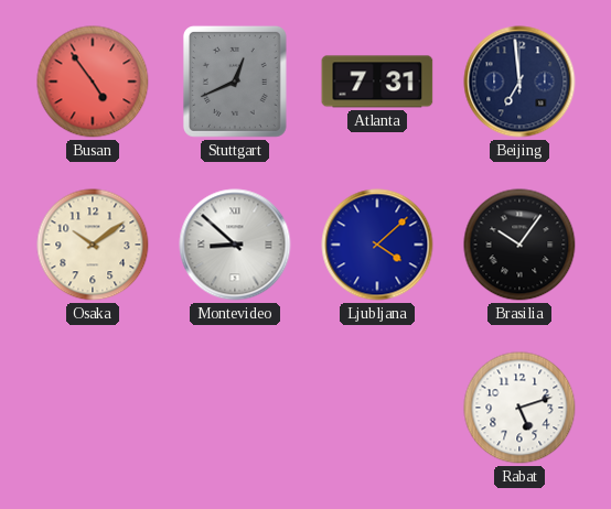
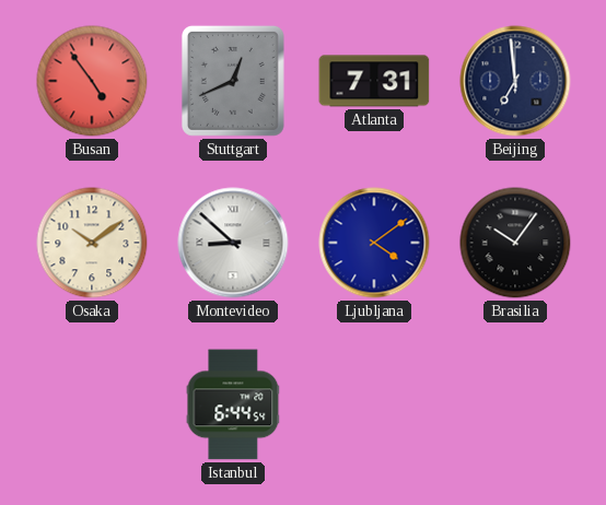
Ljubljana: 4:08 -> 4:09 (374, 243)
Istanbul: none -> 6:44 (233, 404)
Rabat: 5:12 -> none (519, 408)
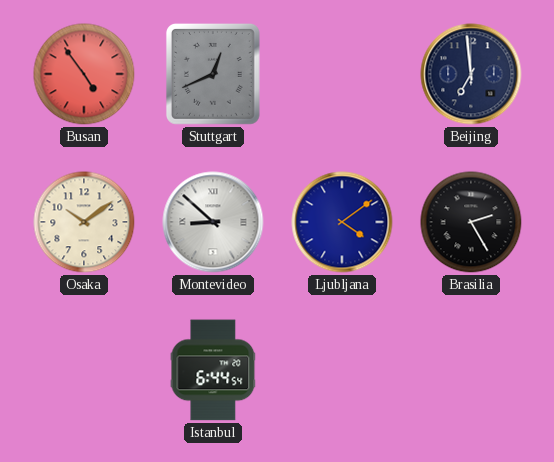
Atlanta: 7:31 -> none (374, 81)
Brasilia: 10:06 -> 2:25 (471, 222)
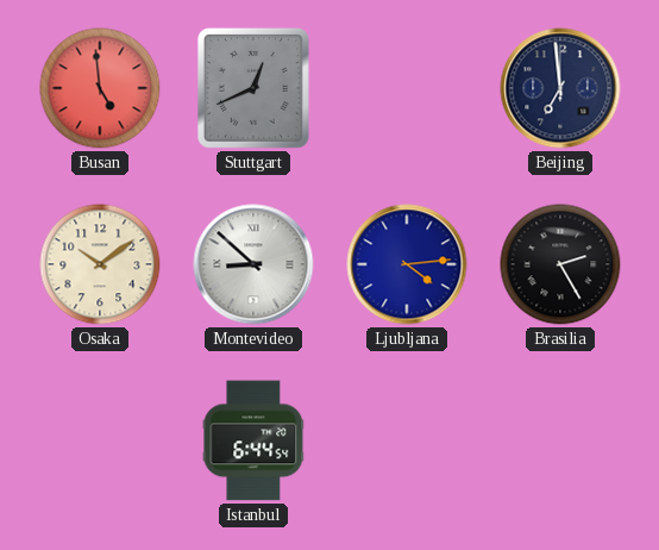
Busan: 4:54 -> 4:59 (100, 88)
Ljubljana: 4:09 -> 4:14 (407, 264)
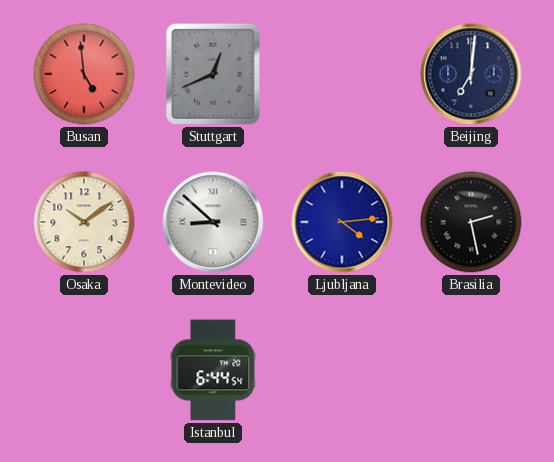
Beijing: 6:59 -> 7:01 (471, 74)
Brasilia: 2:25 -> 2:28 (471, 222)
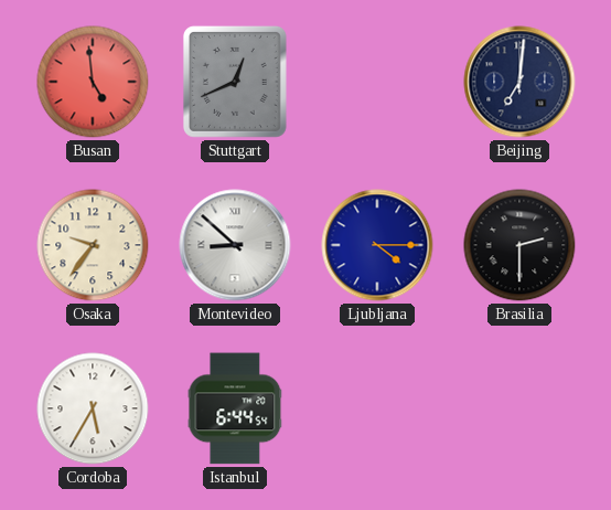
Osaka: 10:09 -> 9:36 (93, 245)
Ljubljana: 4:14 -> 4:15 (377, 245)
Brasilia: 2:28 -> 2:30 (519, 245)
Cordoba: none -> 5:35 (93, 408)
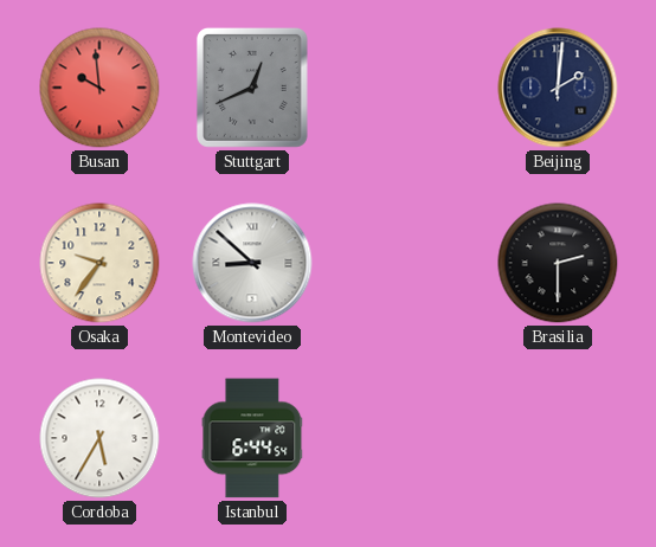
Busan: 4:59 -> 9:59 (99, 88)
Beijing: 7:01 -> 2:01 (558, 88)
Ljubljana: 4:15 -> none (377, 245)
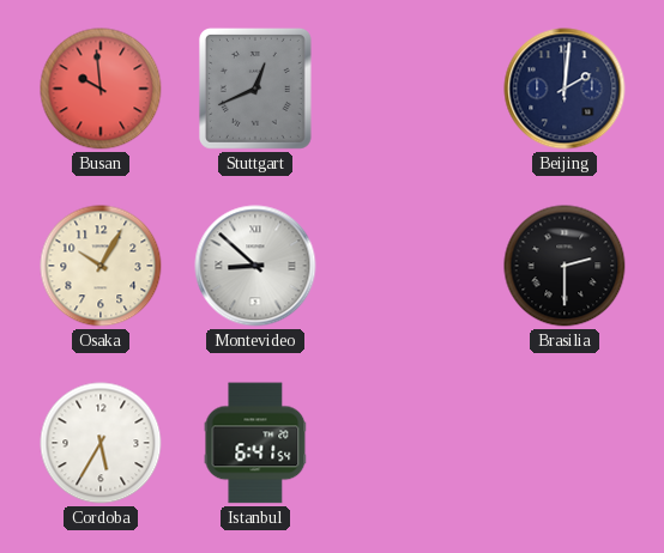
Osaka: 9:36 -> 10:05 (101, 266)
Istanbul: 6:44 -> 6:41 (255, 443)
